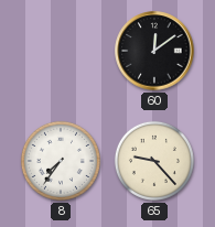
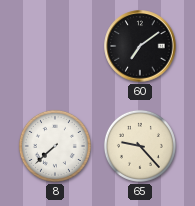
60: 12:09 -> 7:09 (140, 46)
8: 7:36 -> 7:38 (55, 146)
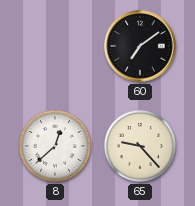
8: 7:38 -> 12:38 (55, 146)
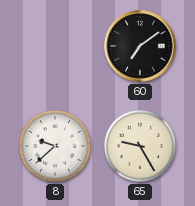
8: 12:38 -> 9:38 (55, 146)
65: 9:23 -> 9:25 (140, 146)
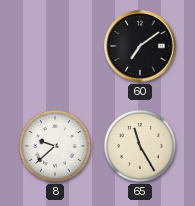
65: 9:25 -> 11:25 (140, 146)
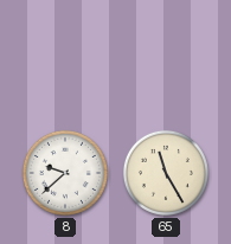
60: 7:09 -> none (140, 46)
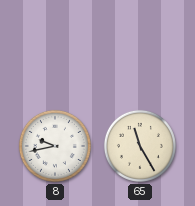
8: 9:38 -> 9:43 (55, 146)
